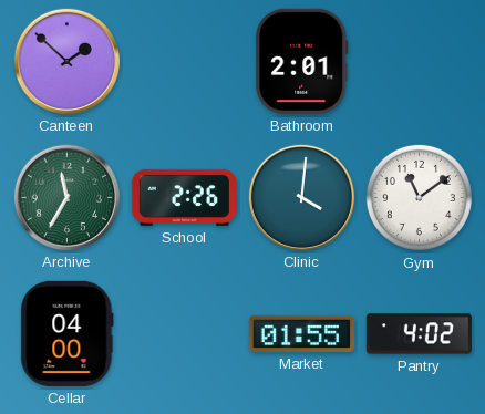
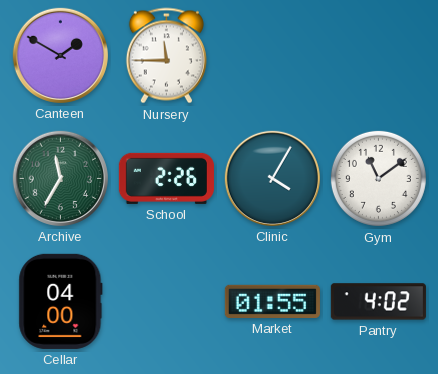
Canteen: 1:52 -> 1:50 (60, 55)
Nursery: none -> 11:45 (166, 56)
Bathroom: 2:01 -> none (302, 61)
Clinic: 4:01 -> 4:05 (272, 178)
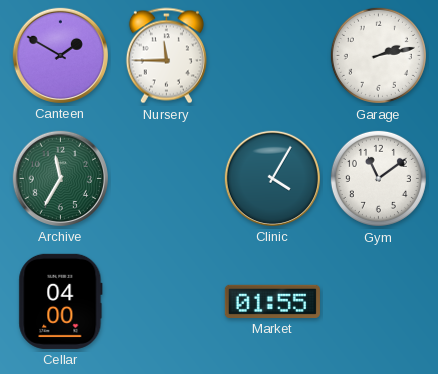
Garage: none -> 2:13 (378, 55)
School: 2:26 -> none (166, 178)
Pantry: 4:02 -> none (378, 302)
